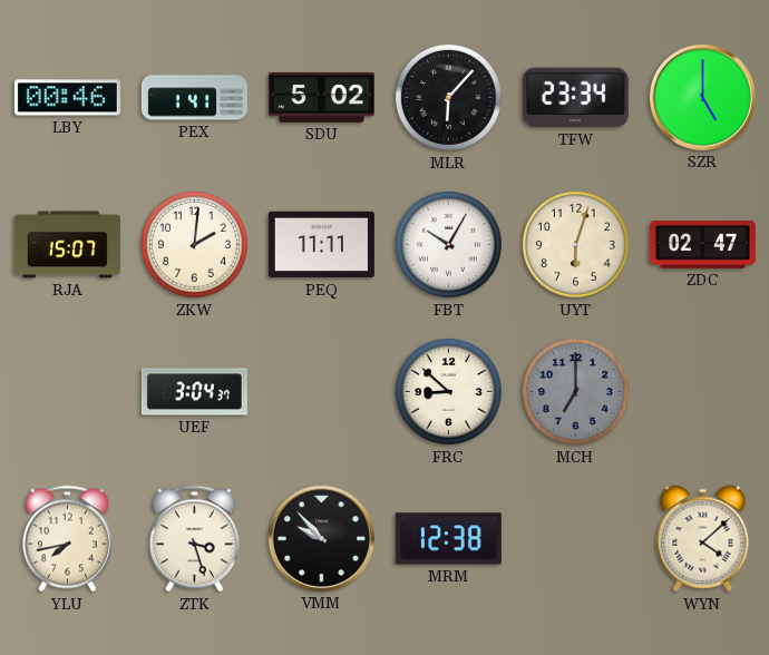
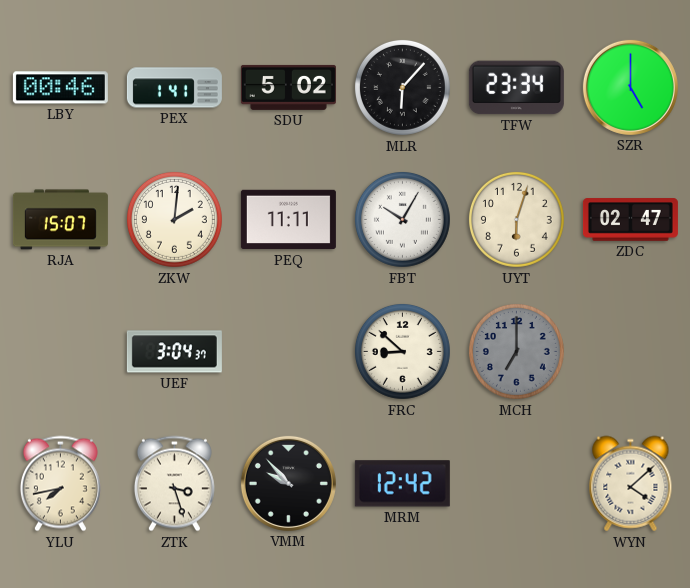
MRM: 12:38 -> 12:42 (402, 484)
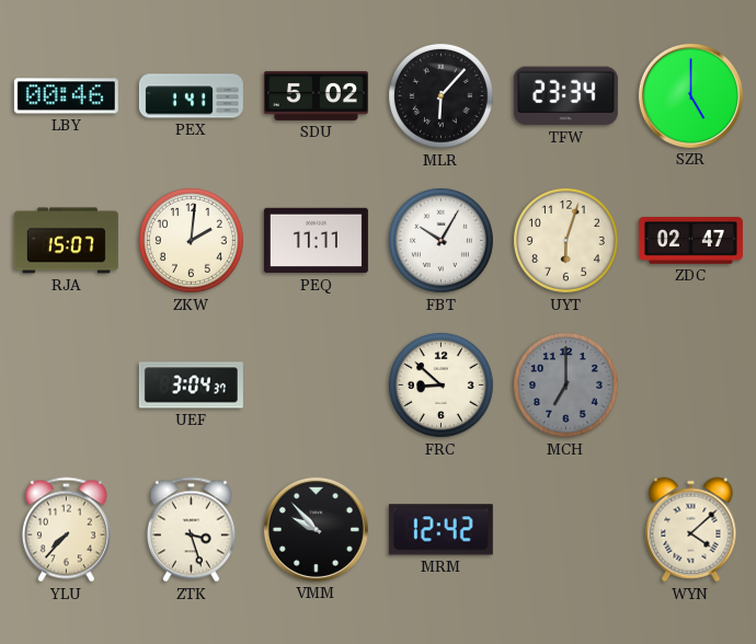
YLU: 7:43 -> 7:37 (66, 530)
